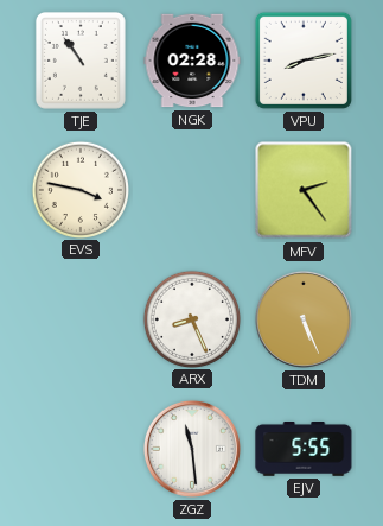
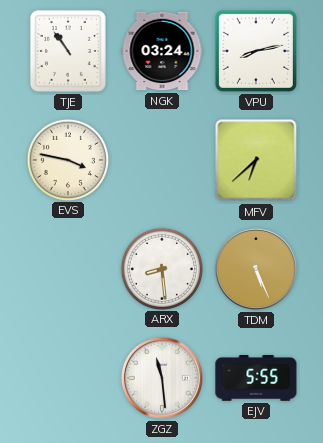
NGK: 02:28 -> 03:24 (162, 51)
MFV: 2:24 -> 6:38 (256, 160)
ARX: 8:26 -> 8:29 (161, 268)
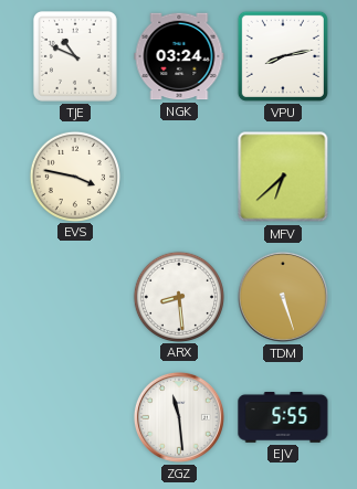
TJE: 10:54 -> 10:49 (75, 56)
TDM: 5:26 -> 5:27 (283, 297)
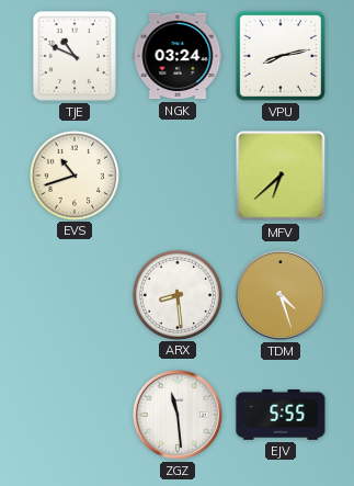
EVS: 3:47 -> 10:42 (73, 174)
TDM: 5:27 -> 4:27 (281, 295)
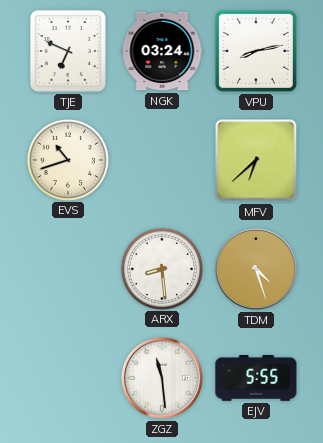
TJE: 10:49 -> 6:49 (68, 51)
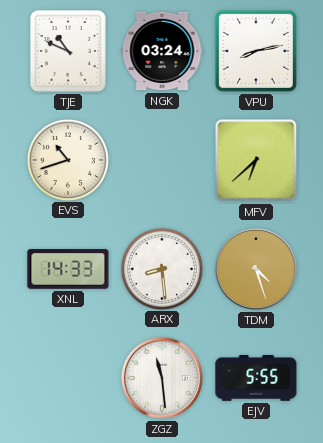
TJE: 6:49 -> 10:49 (68, 51)
XNL: none -> 14:33 (68, 269)
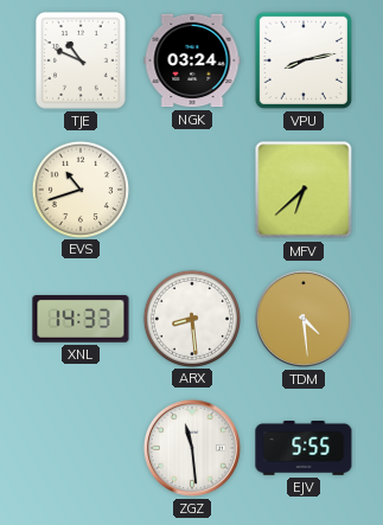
TDM: 4:27 -> 4:29 (304, 319)
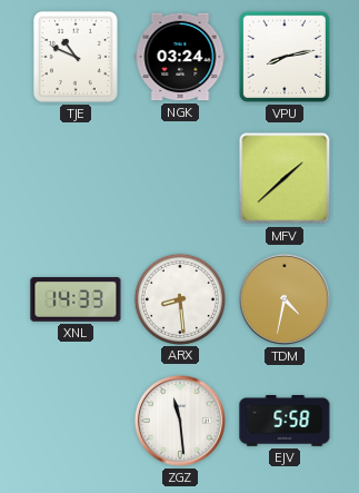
EVS: 10:42 -> none (79, 188)
MFV: 6:38 -> 1:38 (285, 178)
TDM: 4:29 -> 4:32 (285, 299)
EJV: 5:55 -> 5:58 (285, 422)
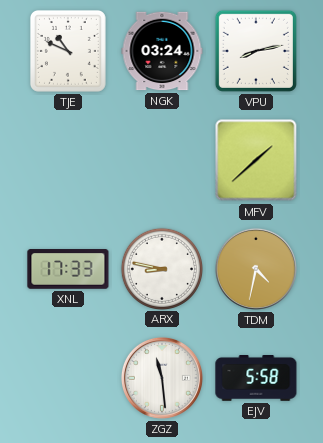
XNL: 14:33 -> 17:33 (68, 269)
ARX: 8:29 -> 8:47 (161, 268)
